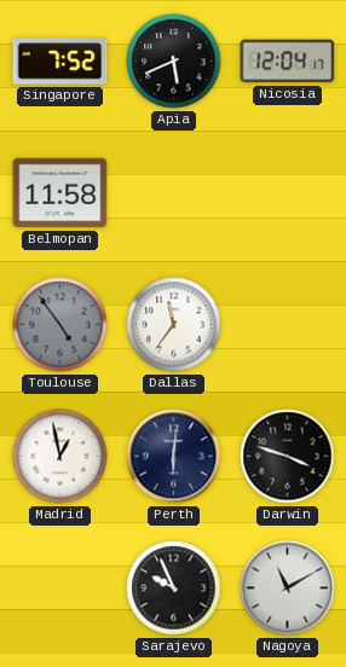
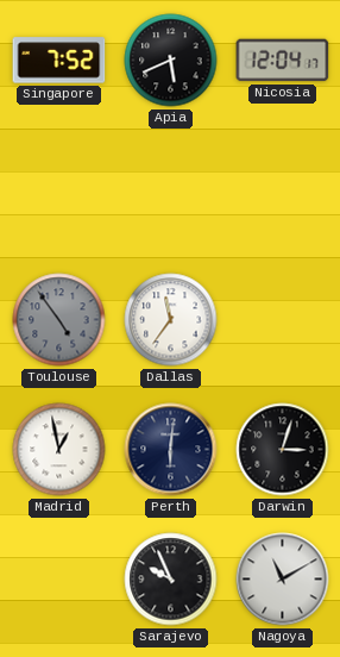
Belmopan: 11:58 -> none (60, 193)
Darwin: 3:48 -> 3:03 (283, 450)
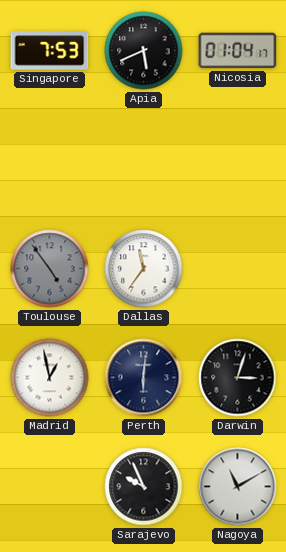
Singapore: 7:52 -> 7:53 (50, 51)
Nicosia: 12:04 -> 01:04 (238, 51)
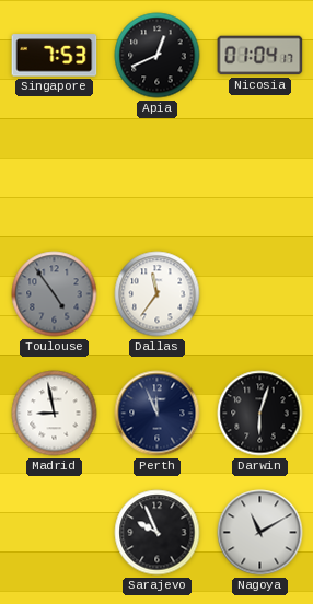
Apia: 5:41 -> 12:41 (158, 56)
Madrid: 12:58 -> 8:58 (55, 414)
Perth: 6:01 -> 11:56 (158, 414)
Darwin: 3:03 -> 6:03 (260, 414)
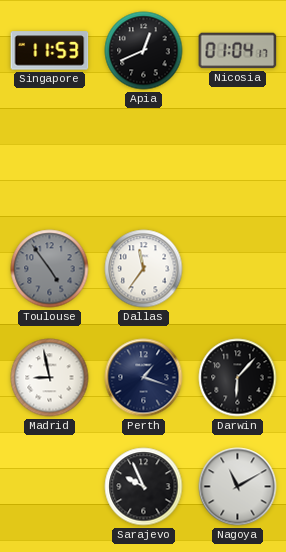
Singapore: 7:53 -> 11:53 (50, 51)
Perth: 11:56 -> 1:18 (144, 378)
Darwin: 6:03 -> 6:07 (238, 378)
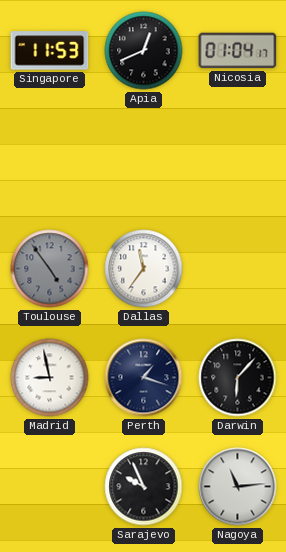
Nagoya: 11:10 -> 11:14 (238, 487)
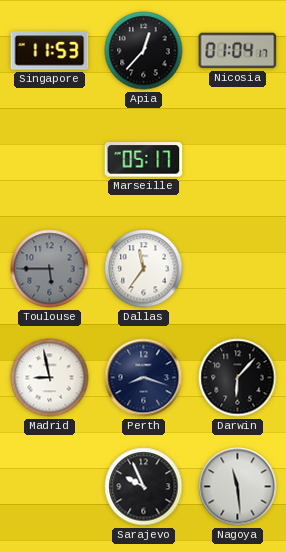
Apia: 12:41 -> 12:37 (144, 51)
Marseille: none -> 05:17 (144, 160)
Toulouse: 4:54 -> 5:45 (50, 269)
Perth: 1:18 -> 8:18 (144, 378)
Nagoya: 11:14 -> 11:29 (238, 487)
